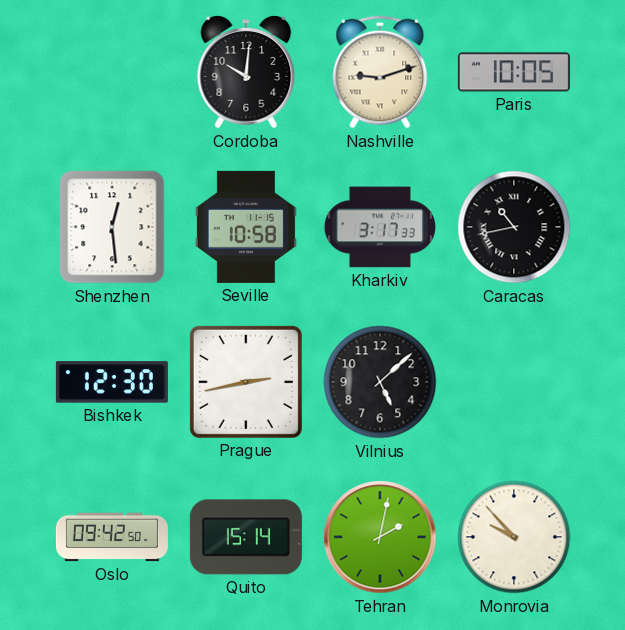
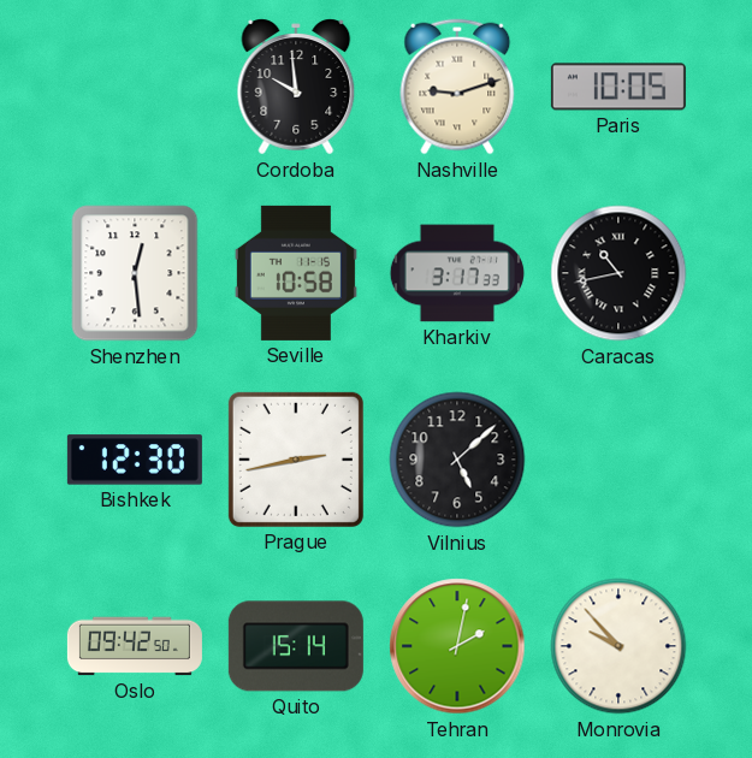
Cordoba: 10:01 -> 9:59 (296, 87)
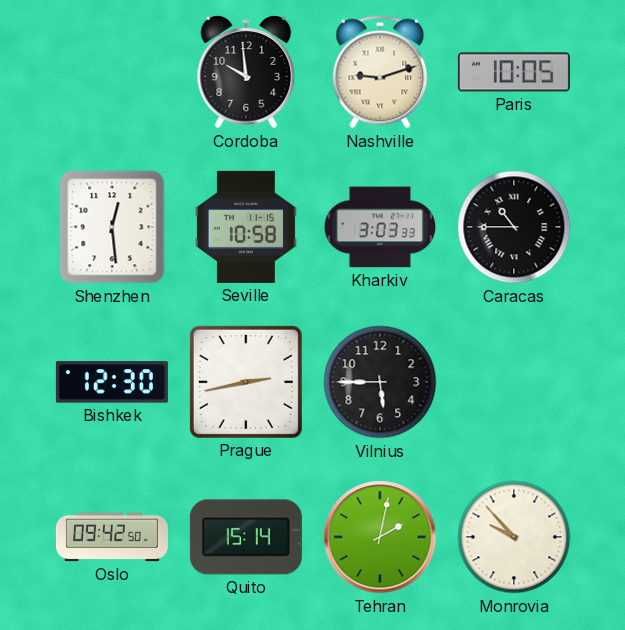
Kharkiv: 3:17 -> 3:03 (380, 227)
Caracas: 10:43 -> 10:45 (514, 227)
Vilnius: 5:08 -> 5:45 (380, 382)
